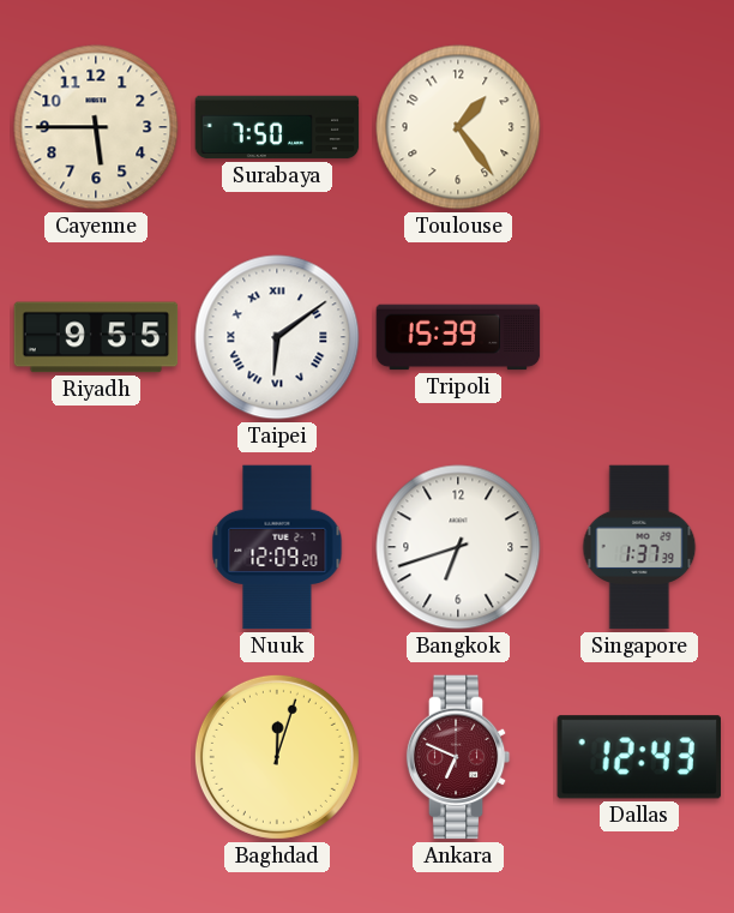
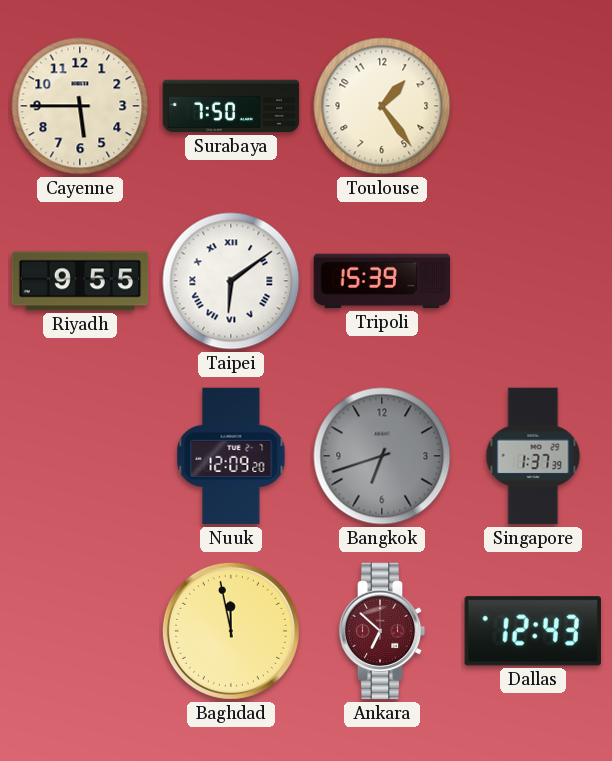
Bangkok dial: white -> grey (382, 456)
Baghdad: 12:03 -> 11:58 (231, 631)
Ankara: 6:49 -> 6:52 (382, 631)
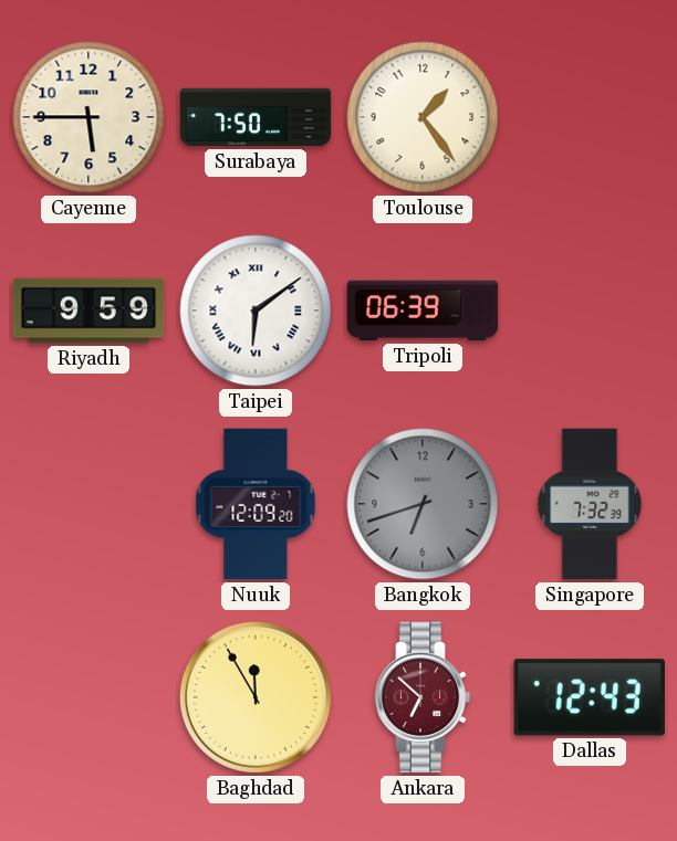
Riyadh: 9:55 -> 9:59 (88, 311)
Tripoli: 15:39 -> 06:39 (423, 311)
Singapore: 1:37 -> 7:32 (590, 504)
Baghdad: 11:58 -> 11:55 (256, 697)
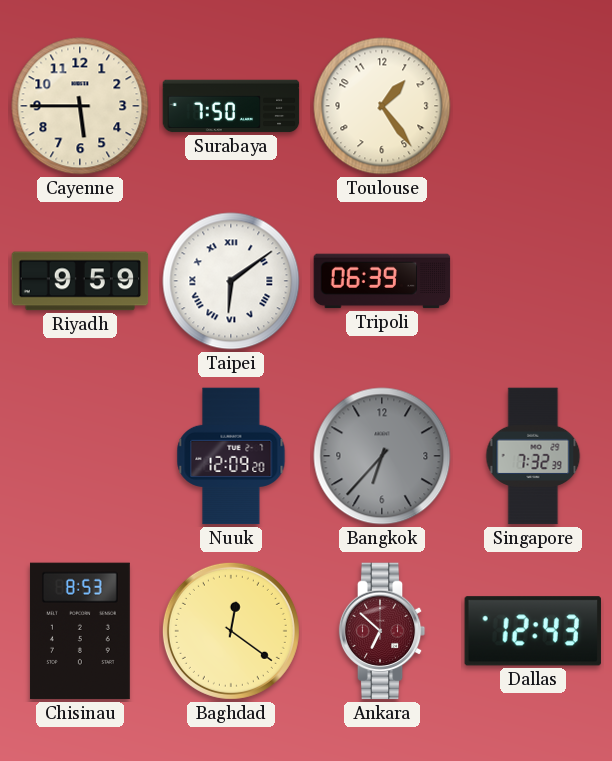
Bangkok: 6:42 -> 6:37 (382, 456)
Chisinau: none -> 8:53 (80, 631)
Baghdad: 11:55 -> 12:21 (231, 631)
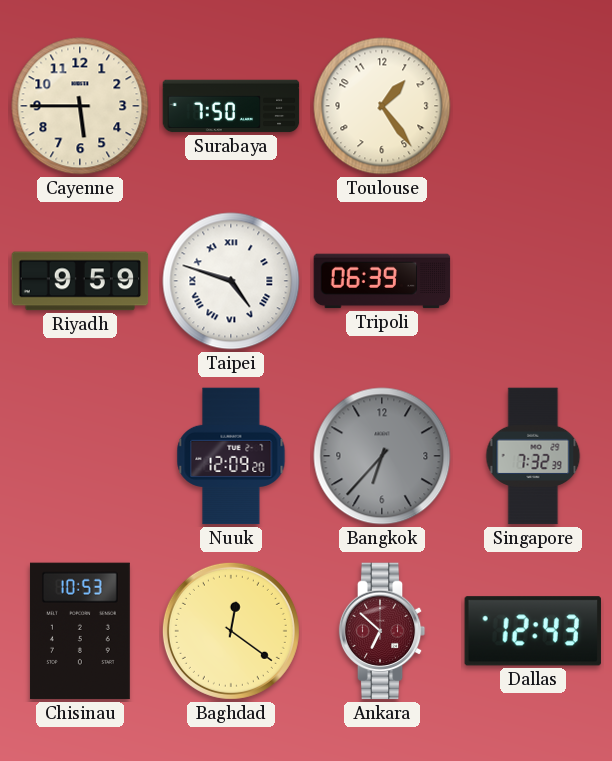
Taipei: 6:09 -> 4:48 (231, 281)
Chisinau: 8:53 -> 10:53 (80, 631)
